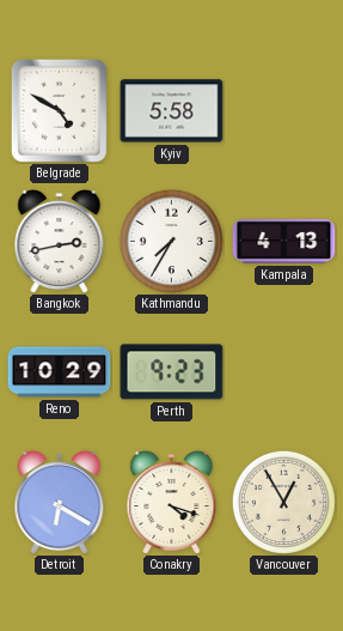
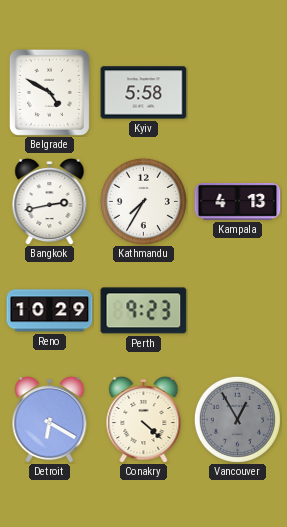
Conakry: 4:18 -> 4:22 (144, 419)
Vancouver dial: cream -> grey (237, 419)
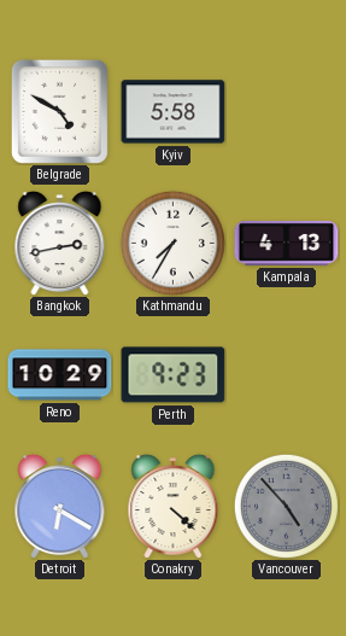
Vancouver: 12:55 -> 4:53 (286, 506)
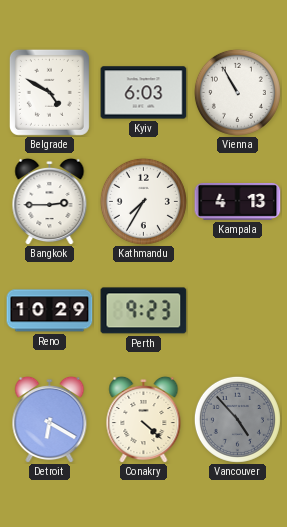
Kyiv: 5:58 -> 6:03 (144, 93)
Vienna: none -> 10:55 (237, 92)
Bangkok: 2:43 -> 2:45 (50, 201)
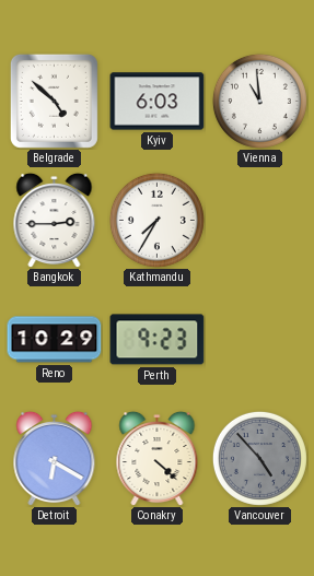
Belgrade: 4:50 -> 4:52 (54, 101)
Vienna: 10:55 -> 10:59 (259, 101)
Kampala: 4:13 -> none (238, 201)
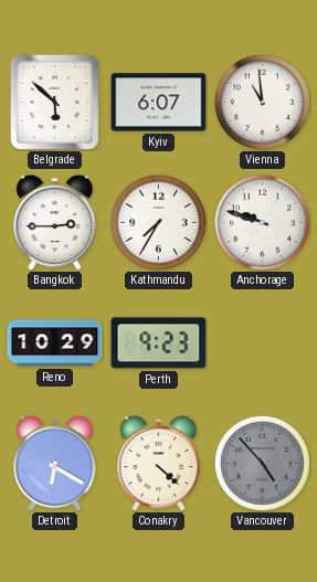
Belgrade: 4:52 -> 5:52 (54, 102)
Kyiv: 6:03 -> 6:07 (159, 103)
Anchorage: none -> 9:48 (262, 222)
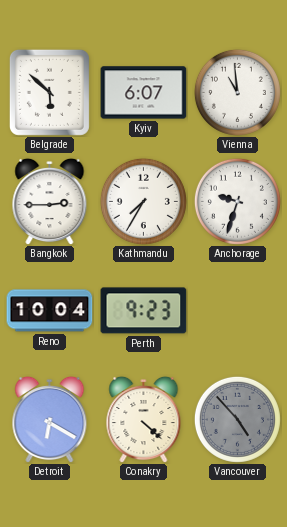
Anchorage: 9:48 -> 9:33 (237, 201)
Reno: 10:29 -> 10:04 (50, 311)
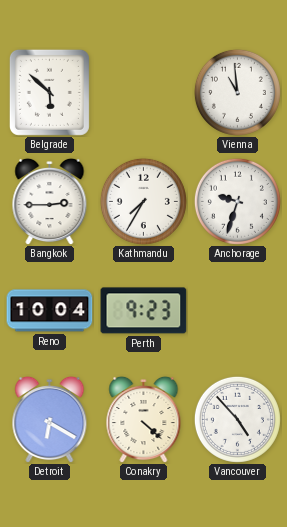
Kyiv: 6:07 -> none (144, 93)
Vancouver dial: grey -> white (237, 419)
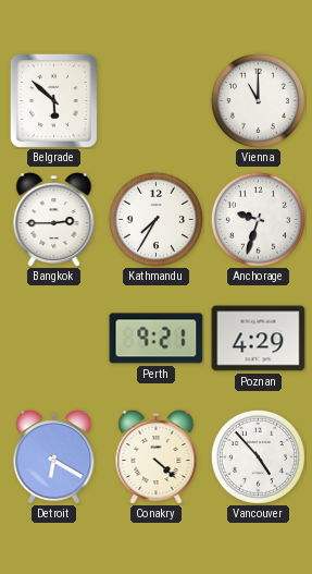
Vienna: 10:59 -> 11:00 (258, 100)
Reno: 10:04 -> none (50, 311)
Perth: 9:23 -> 9:21 (157, 339)
Poznan: none -> 4:29 (259, 339)
